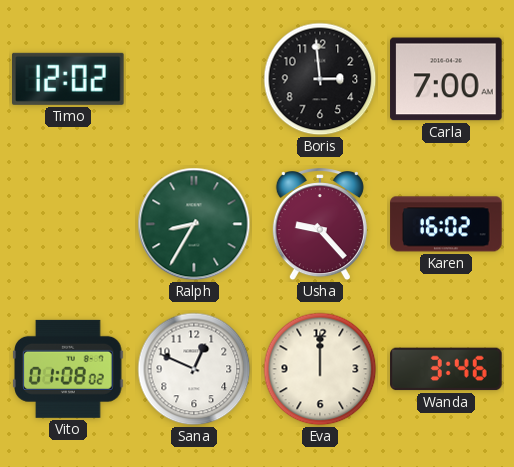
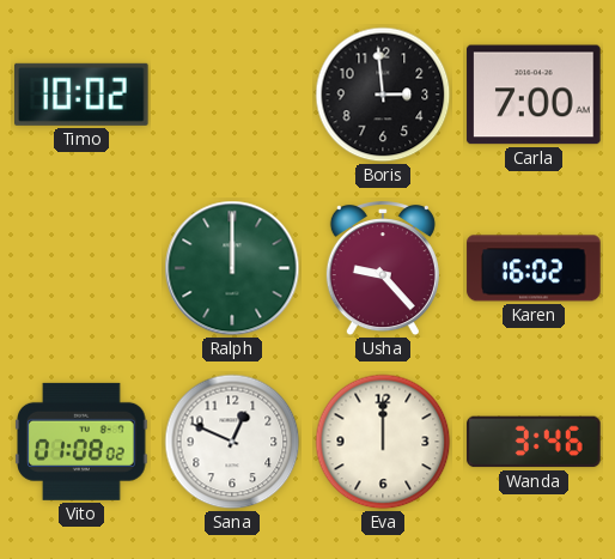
Timo: 12:02 -> 10:02 (83, 95)
Ralph: 8:35 -> 12:00 (232, 268)
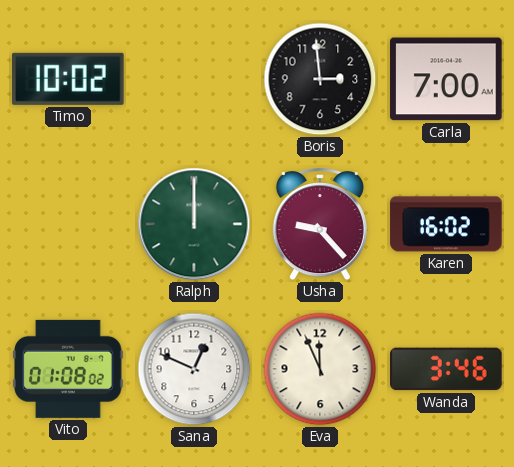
Eva: 12:00 -> 11:56 (320, 369)
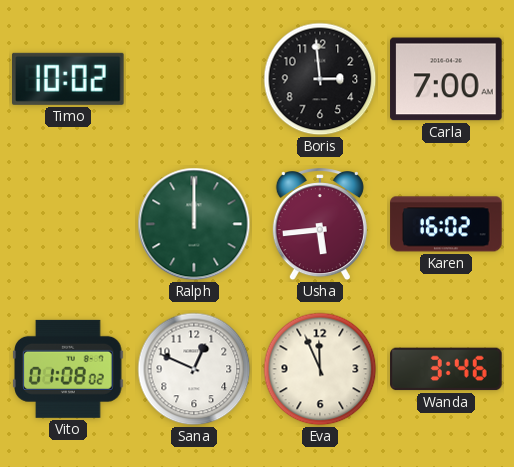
Usha: 9:23 -> 5:44 (320, 225)
